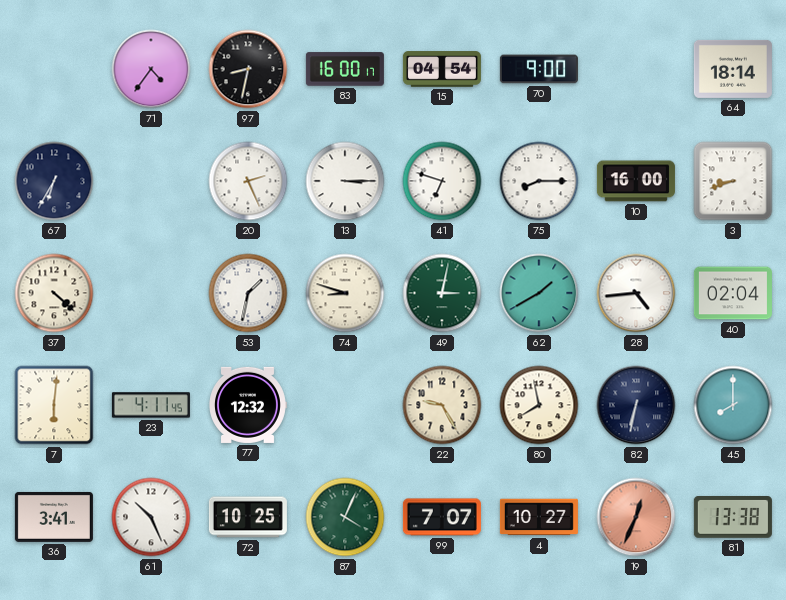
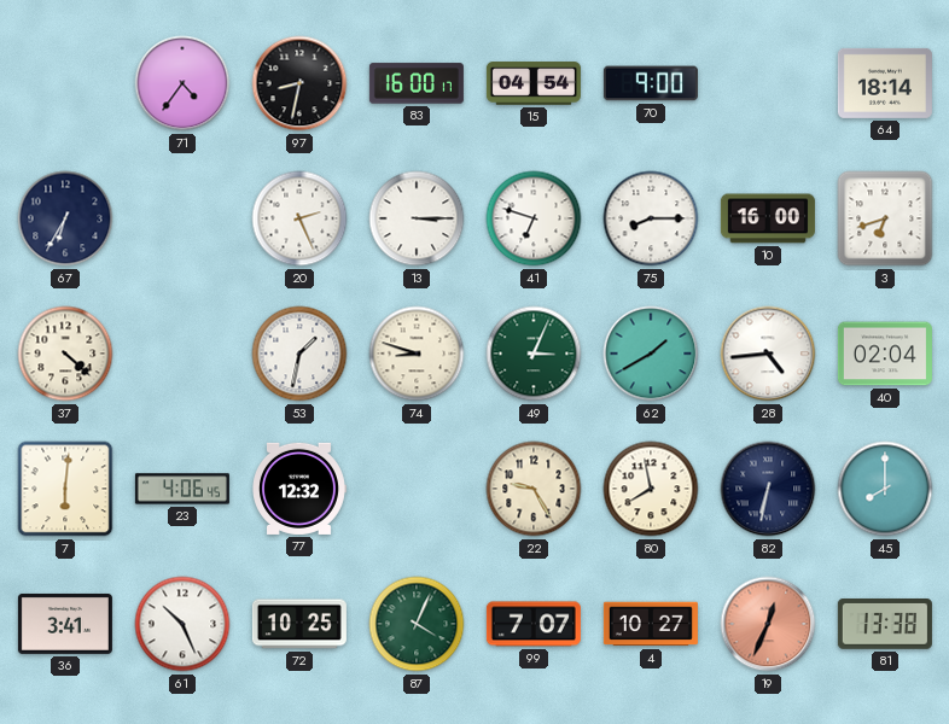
3: 8:42 -> 6:42 (885, 218)
49: 3:02 -> 3:04 (534, 354)
23: 4:11 -> 4:06 (182, 489)
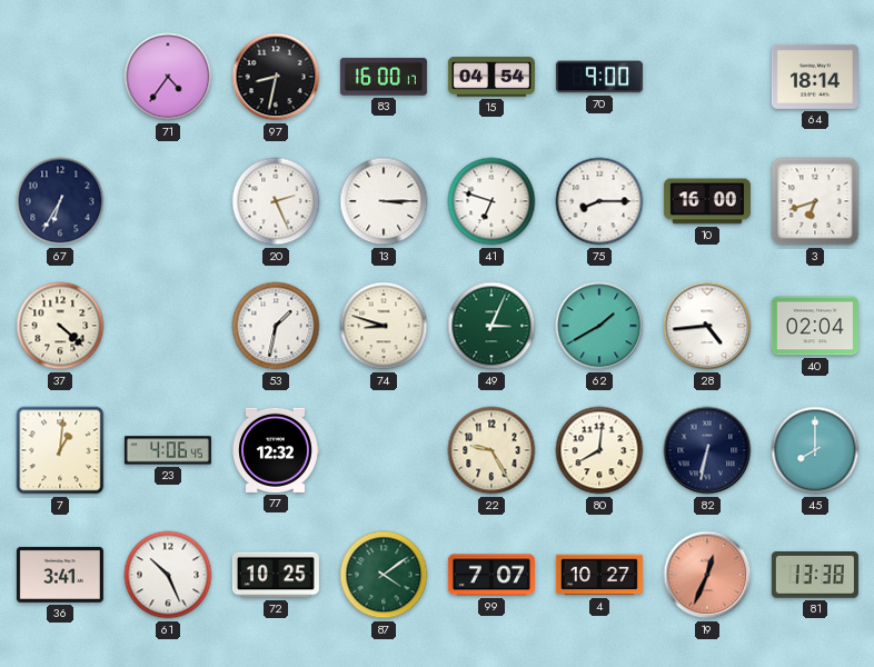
7: 6:01 -> 1:01 (60, 450)
80: 7:58 -> 8:01 (599, 450)
87: 4:04 -> 4:09 (384, 575)
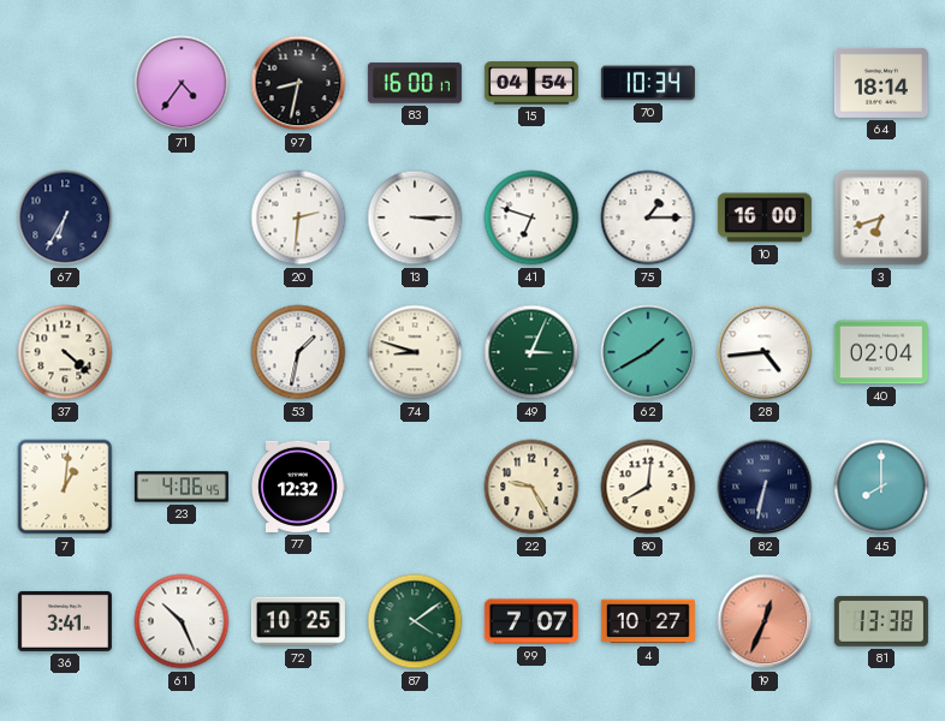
70: 9:00 -> 10:34 (648, 83)
20: 2:26 -> 2:31 (298, 218)
75: 8:15 -> 1:15 (648, 218)
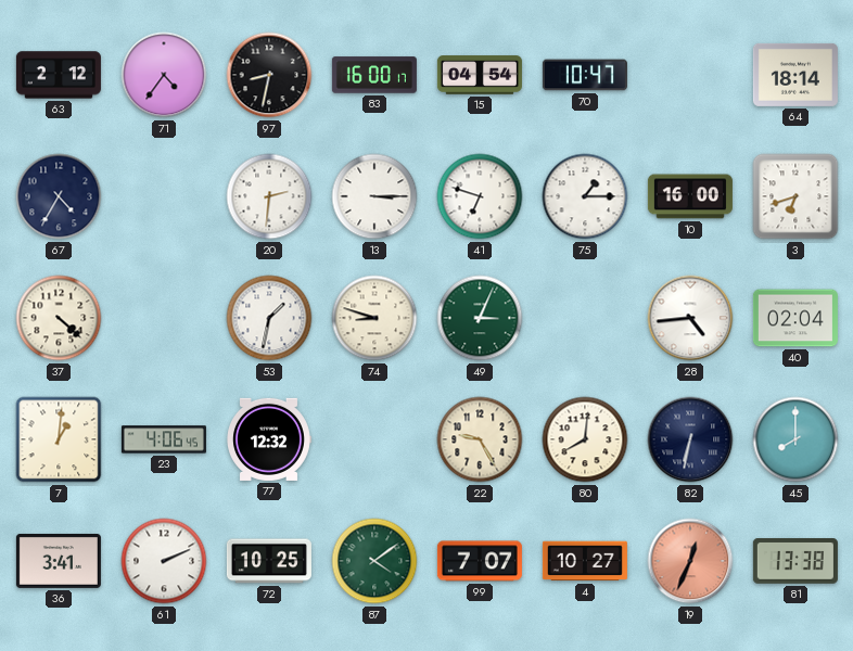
63: none -> 2:12 (59, 75)
70: 10:34 -> 10:47 (585, 75)
67: 6:35 -> 4:35 (59, 196)
62: 1:40 -> none (648, 352)
61: 10:26 -> 2:11 (164, 561)
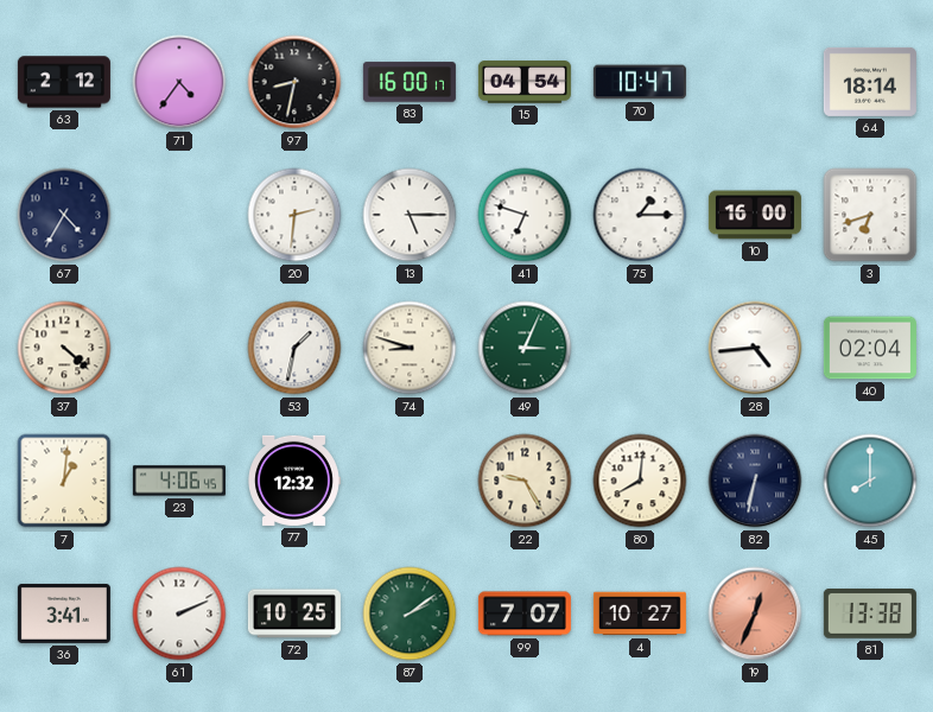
13: 3:15 -> 5:15 (410, 215)
87: 4:09 -> 2:09 (410, 614)
